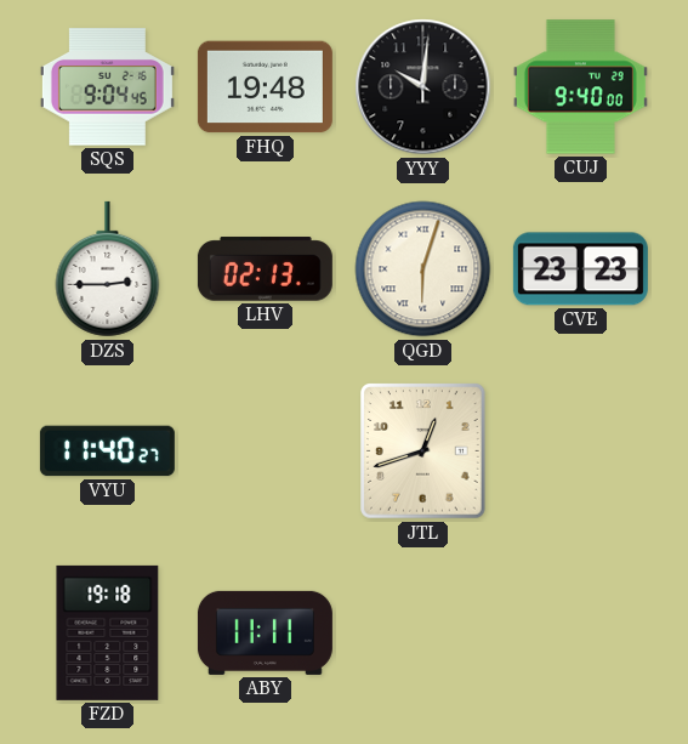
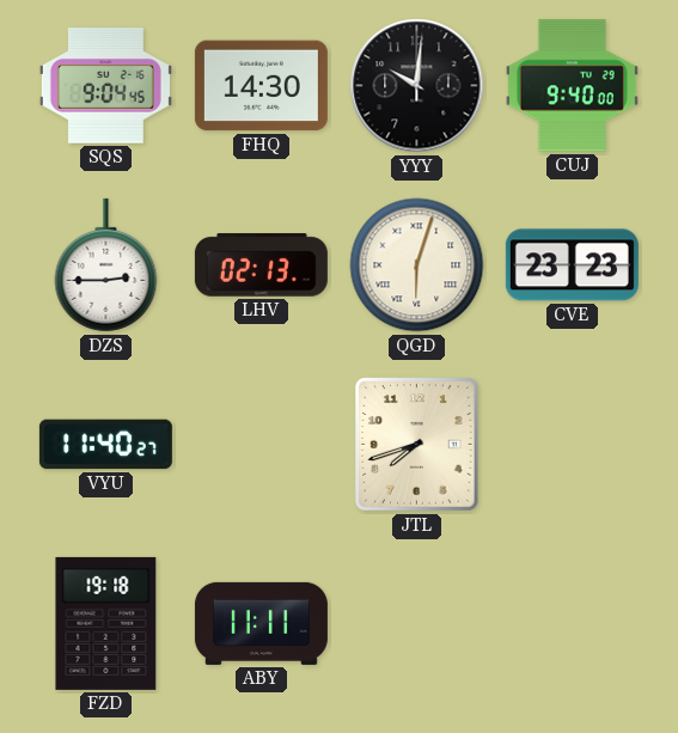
FHQ: 19:48 -> 14:30 (261, 86)
JTL: 12:42 -> 7:42 (417, 445)
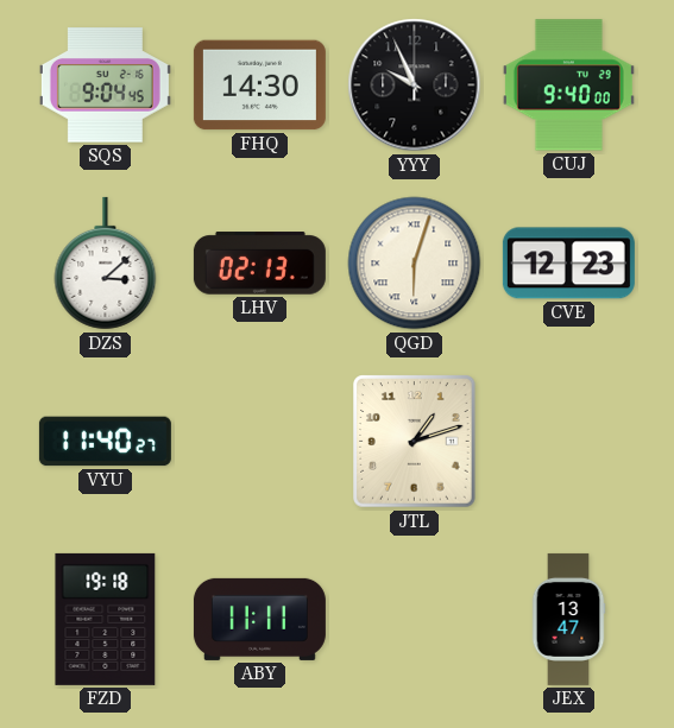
YYY: 10:01 -> 9:56 (415, 86)
DZS: 2:45 -> 3:08 (106, 264)
CVE: 23:23 -> 12:23 (568, 264)
JTL: 7:42 -> 1:12 (415, 442)
JEX: none -> 13:47 (568, 619)
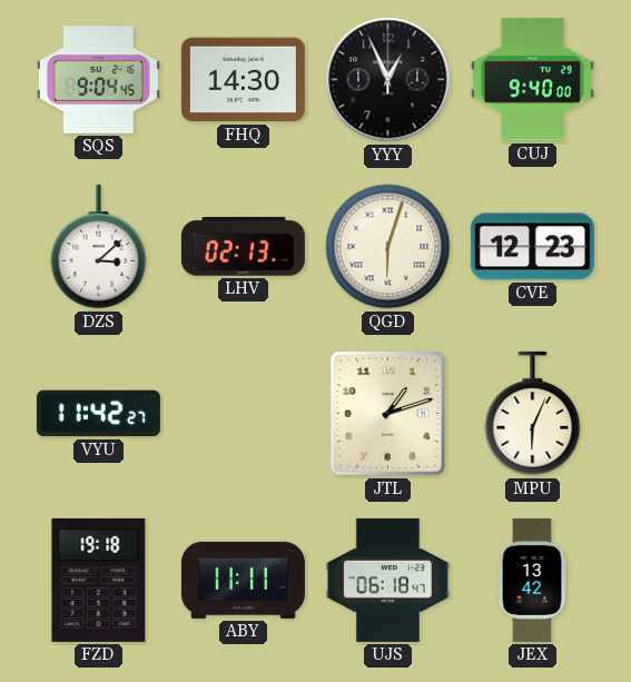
YYY: 9:56 -> 12:56 (388, 80)
VYU: 11:40 -> 11:42 (98, 414)
MPU: none -> 6:04 (533, 414)
UJS: none -> 06:18 (387, 580)
JEX: 13:47 -> 13:42 (532, 580)
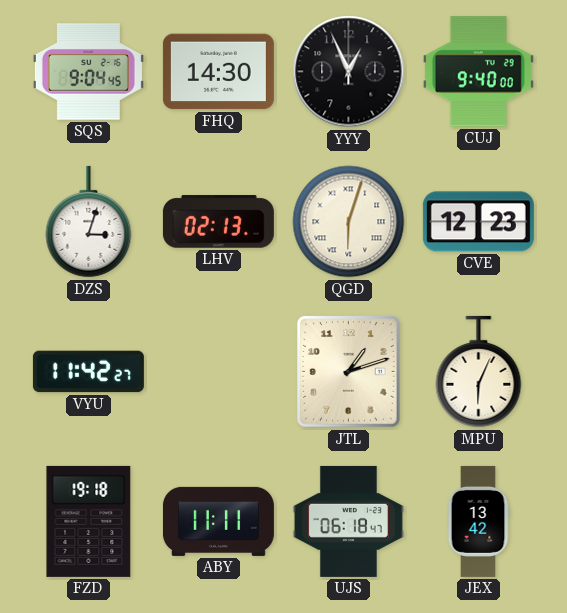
DZS: 3:08 -> 3:03 (89, 222)
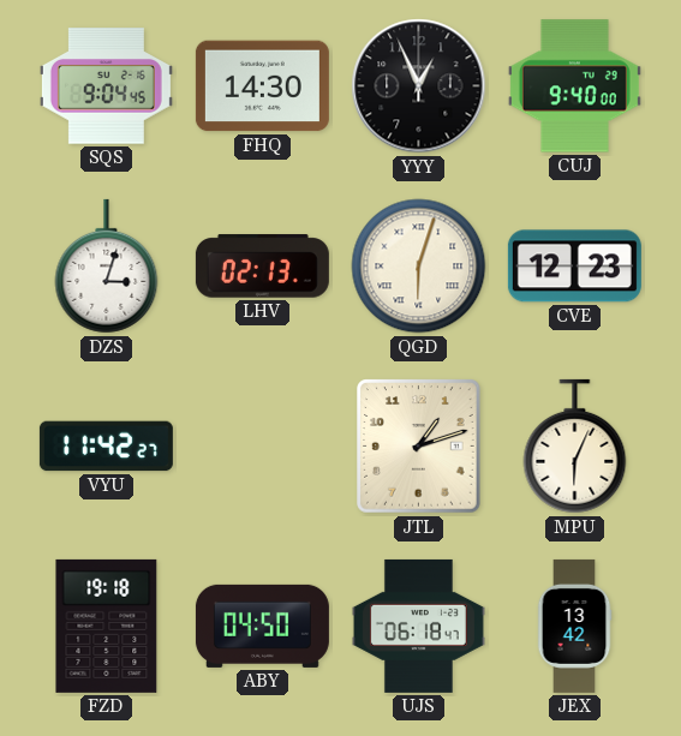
ABY: 11:11 -> 04:50 (262, 626)
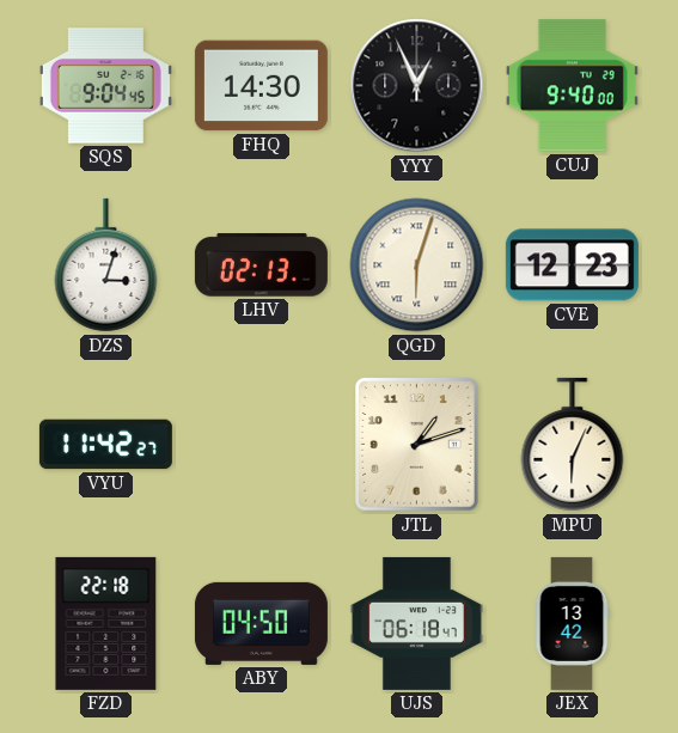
FZD: 19:18 -> 22:18 (106, 623)
